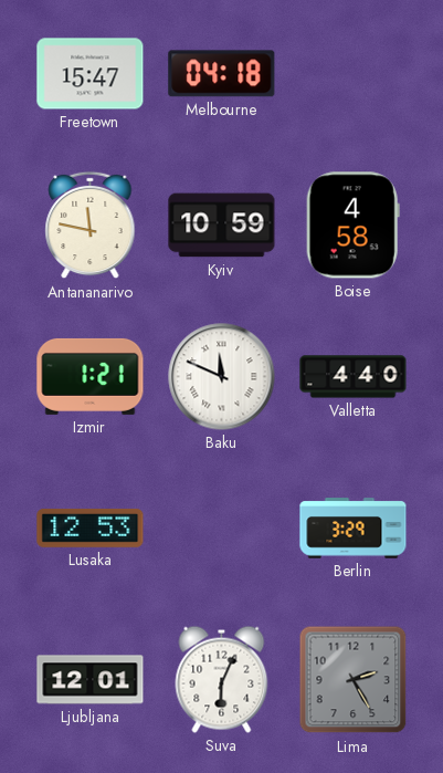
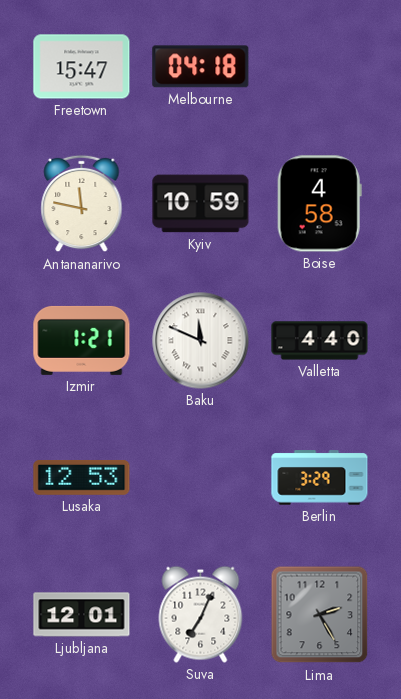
Suva: 6:04 -> 7:04 (201, 614)
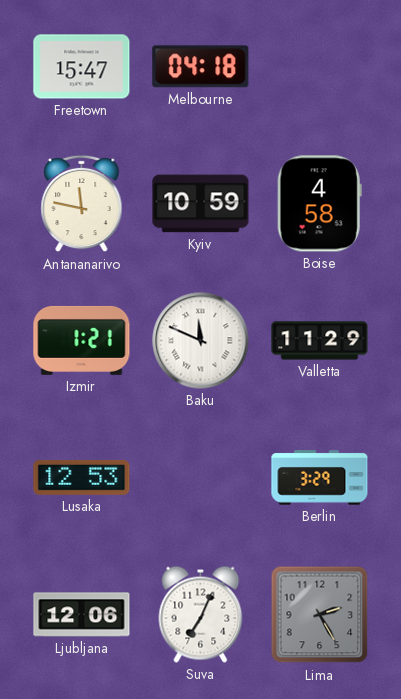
Valletta: 4:40 -> 11:29 (320, 341)
Ljubljana: 12:01 -> 12:06 (82, 615)
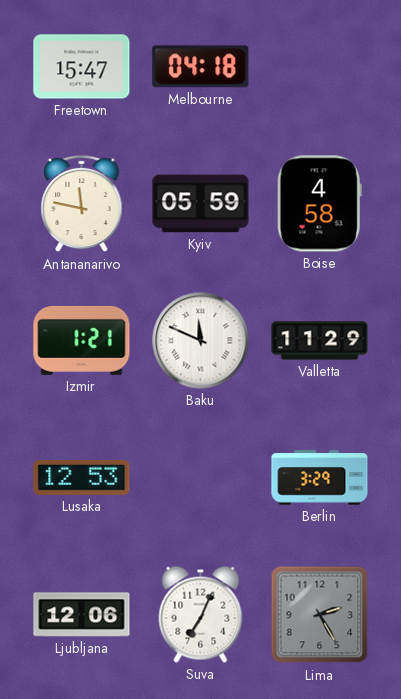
Kyiv: 10:59 -> 05:59 (201, 204)
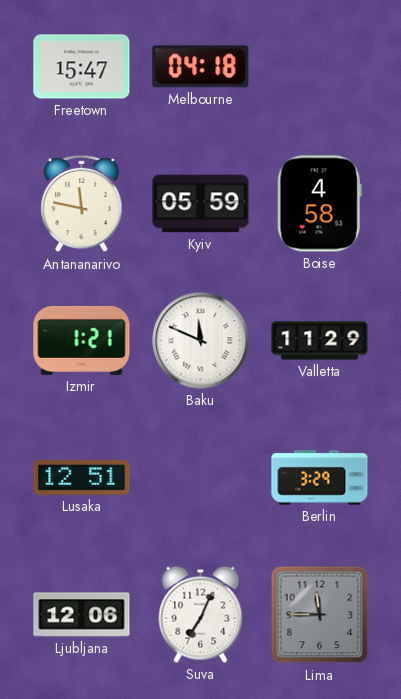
Lusaka: 12:53 -> 12:51 (82, 477)
Lima: 2:25 -> 11:45 (320, 615)
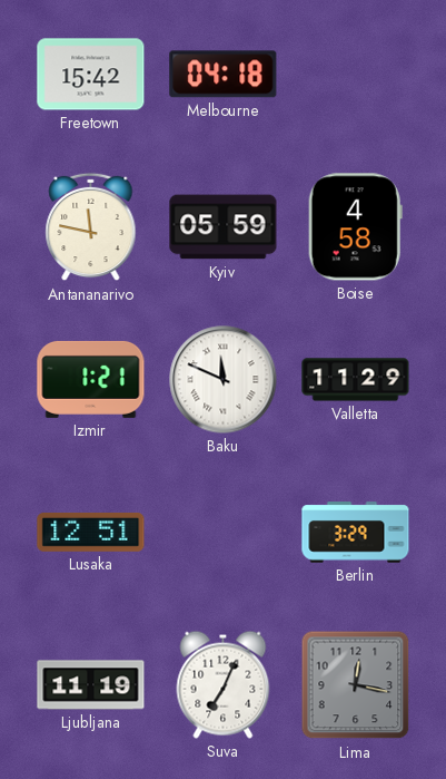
Freetown: 15:47 -> 15:42 (91, 75)
Ljubljana: 12:06 -> 11:19 (91, 685)
Lima: 11:45 -> 12:17 (356, 685)
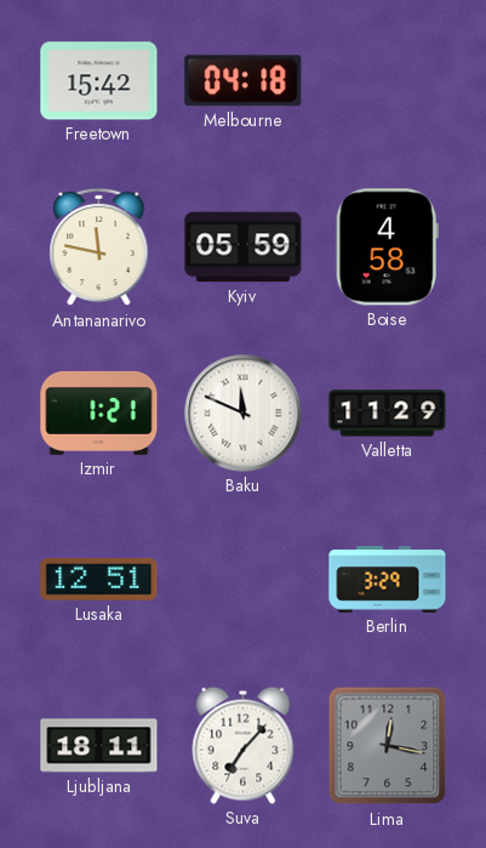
Ljubljana: 11:19 -> 18:11 (99, 746)
Suva: 7:04 -> 7:07 (244, 745)
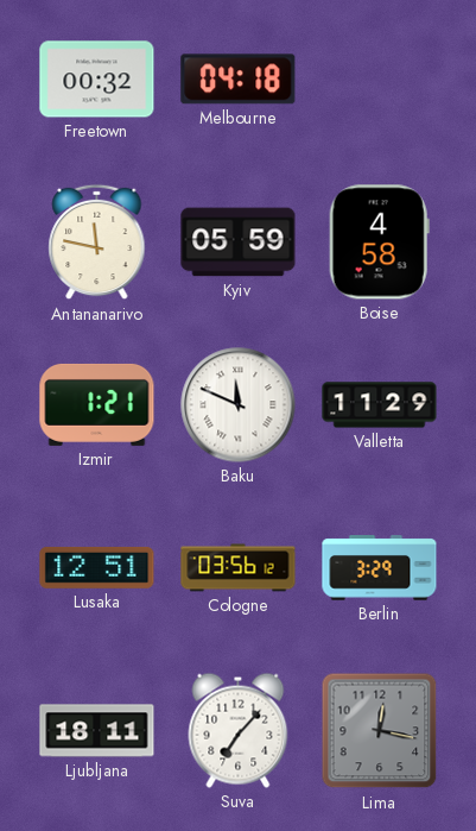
Freetown: 15:42 -> 00:32 (97, 80)
Cologne: none -> 03:56 (239, 568)
